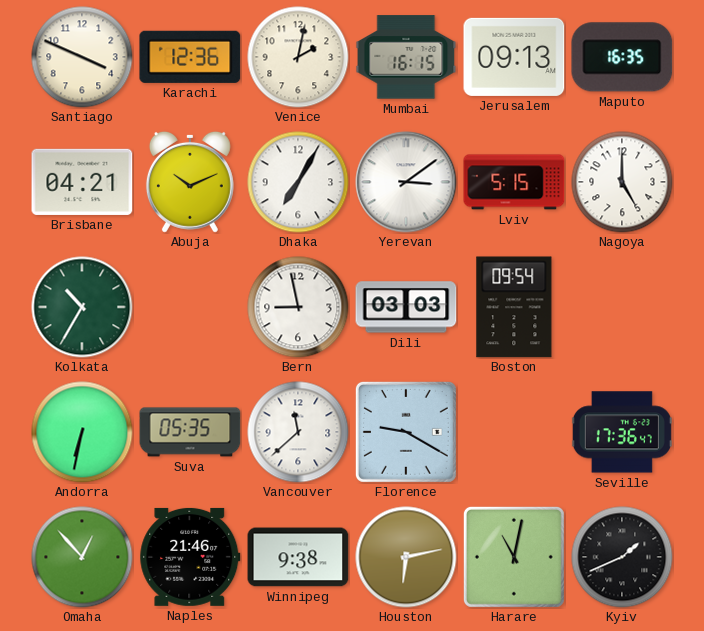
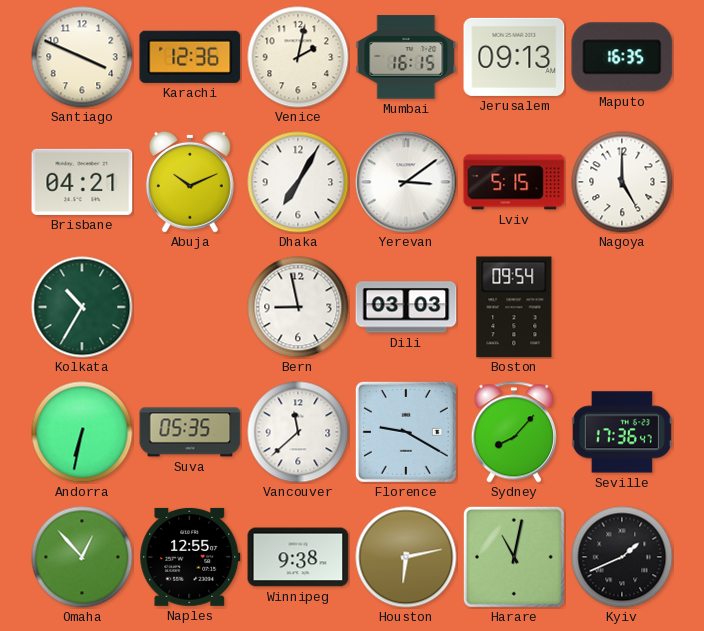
Sydney: none -> 8:07 (514, 432)
Naples: 21:46 -> 12:55 (190, 557)
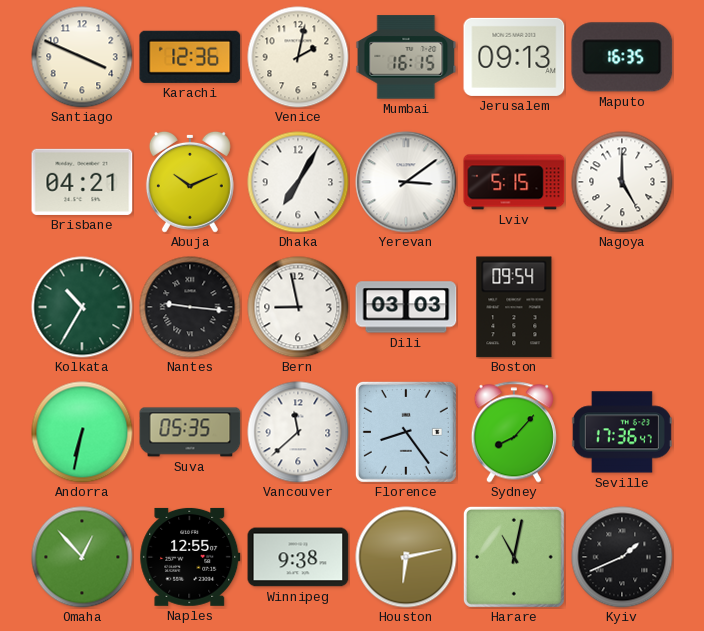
Nantes: none -> 9:16 (190, 307)
Florence: 9:20 -> 8:24 (406, 432)
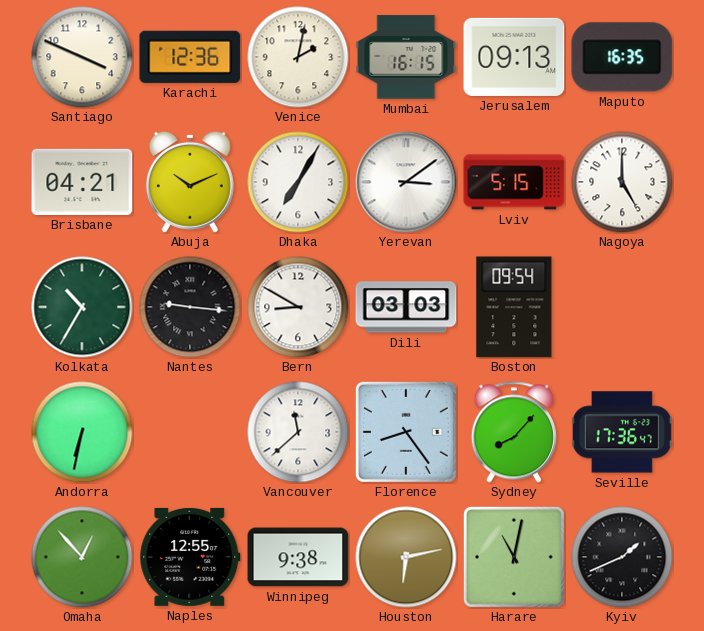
Bern: 8:58 -> 8:50 (298, 307)
Suva: 05:35 -> none (190, 432)
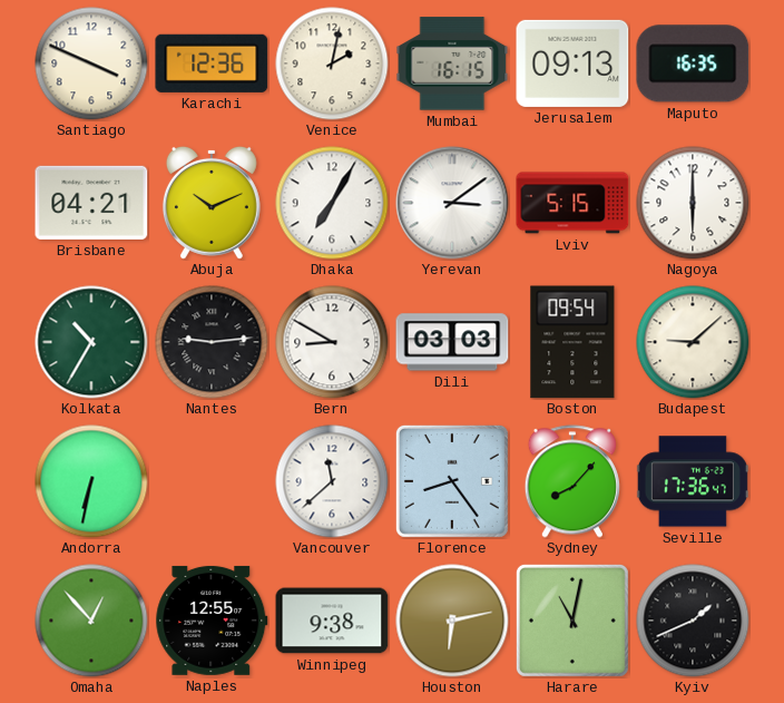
Nagoya: 5:00 -> 6:00 (693, 203)
Nantes: 9:16 -> 9:14 (212, 342)
Budapest: none -> 9:08 (693, 342)
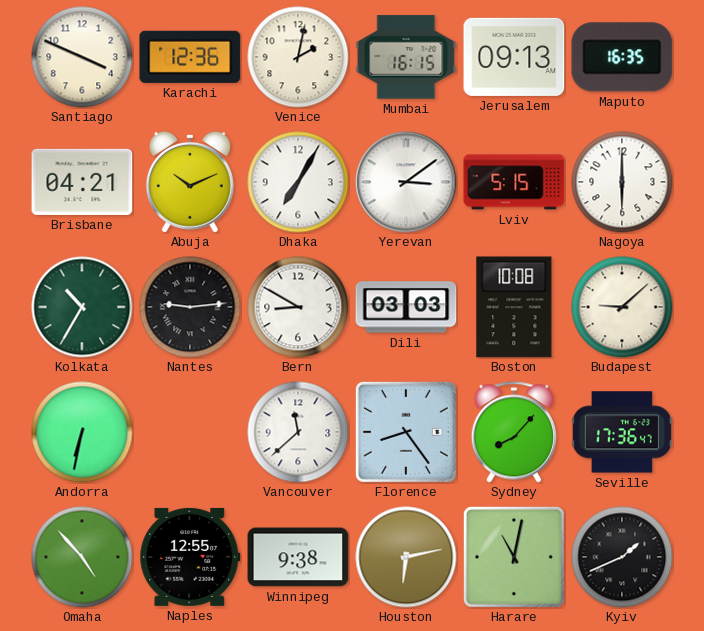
Boston: 09:54 -> 10:08 (514, 307)
Omaha: 12:53 -> 4:53 (82, 557)
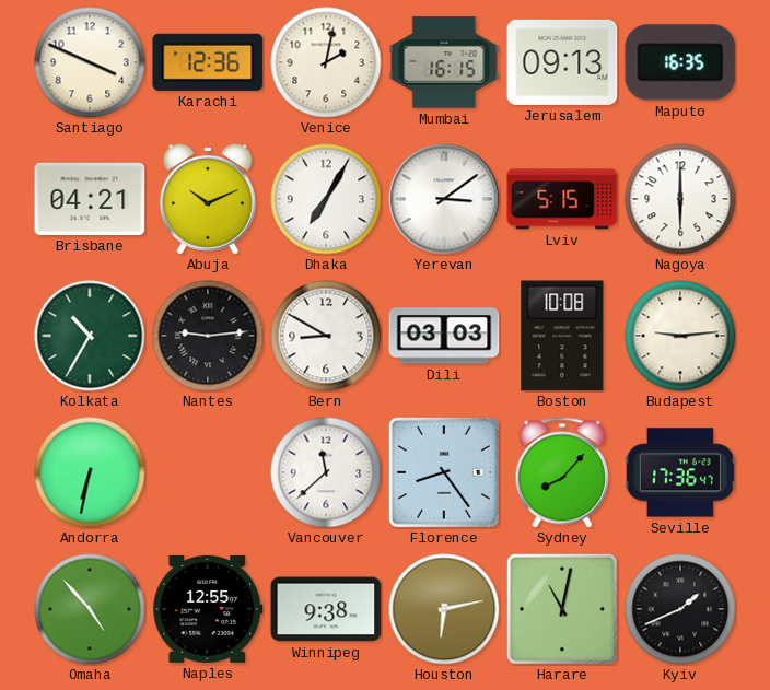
Budapest: 9:08 -> 9:14 (680, 336)
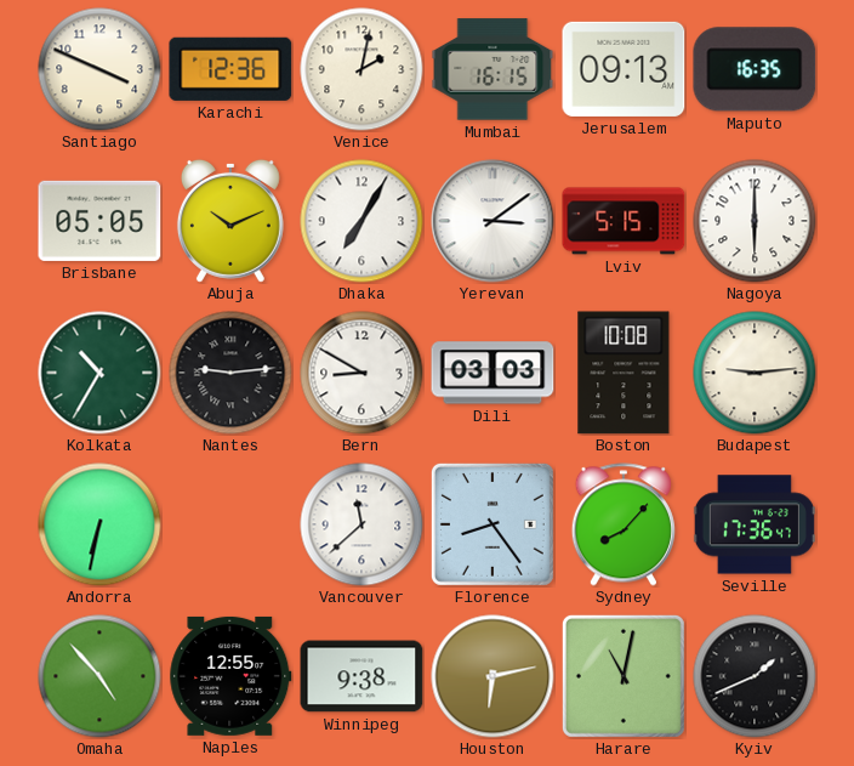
Brisbane: 04:21 -> 05:05 (99, 221)
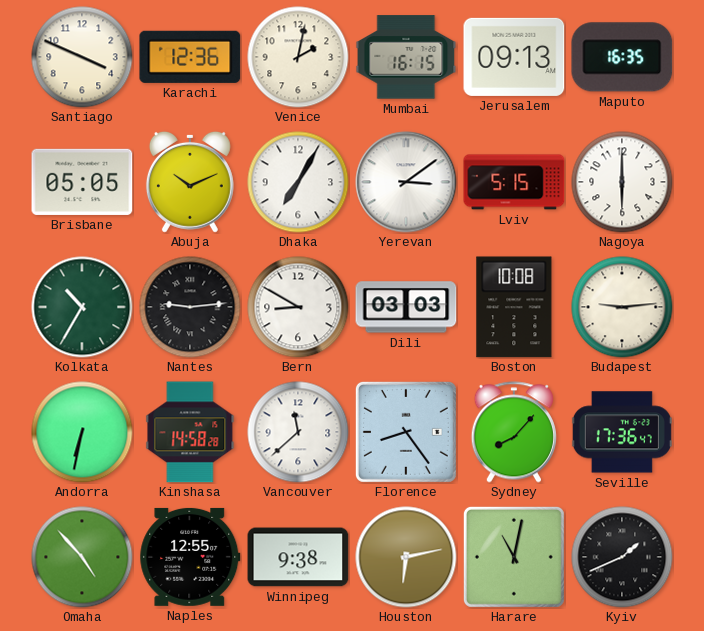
Kinshasa: none -> 14:58 (190, 432)
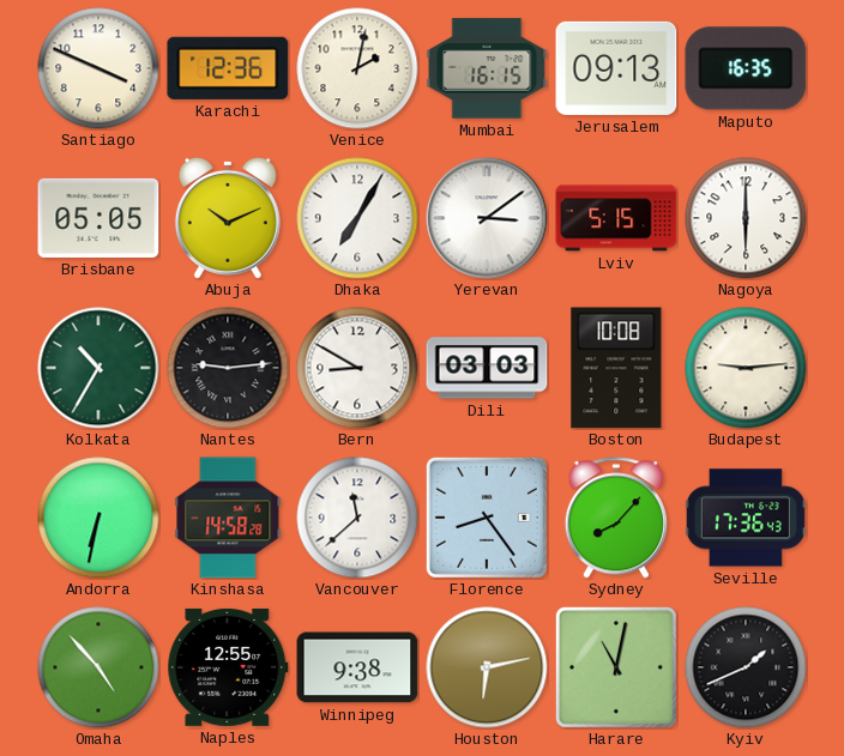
Seville: 17:36:47 -> 17:36:43 (746, 518)
